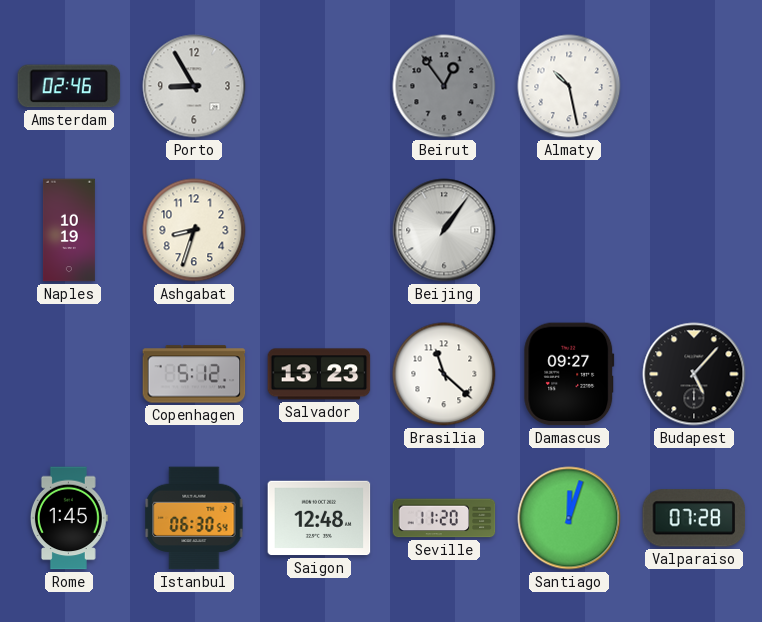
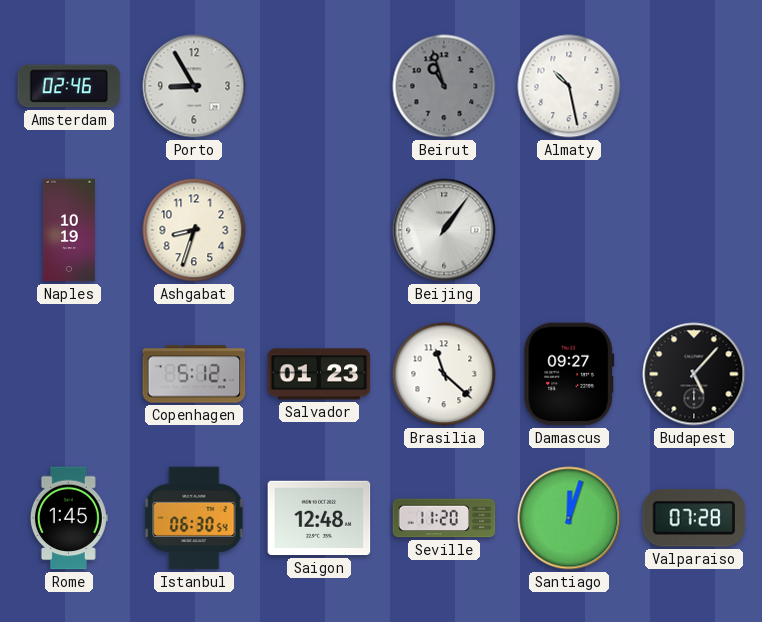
Beirut: 12:54 -> 10:57 (444, 86)
Salvador: 13:23 -> 01:23 (319, 374)
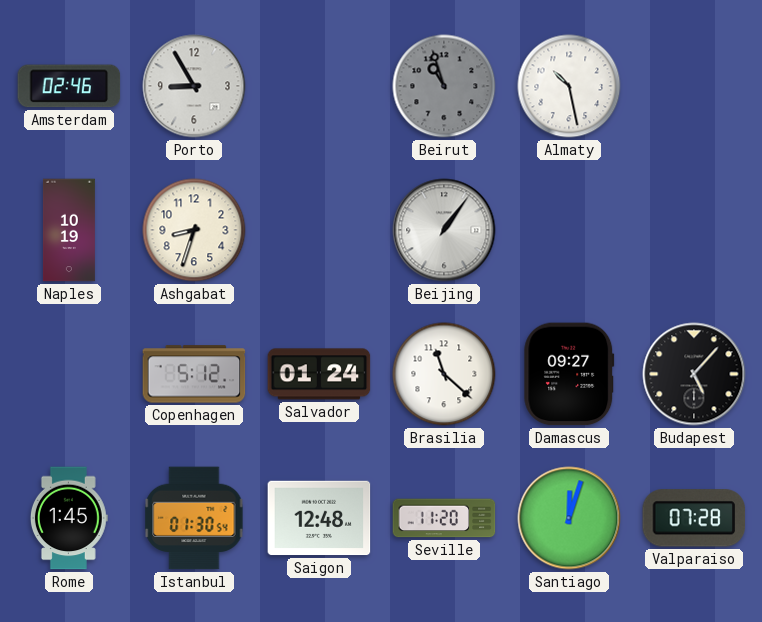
Salvador: 01:23 -> 01:24 (319, 374)
Istanbul: 06:30 -> 01:30 (194, 518)
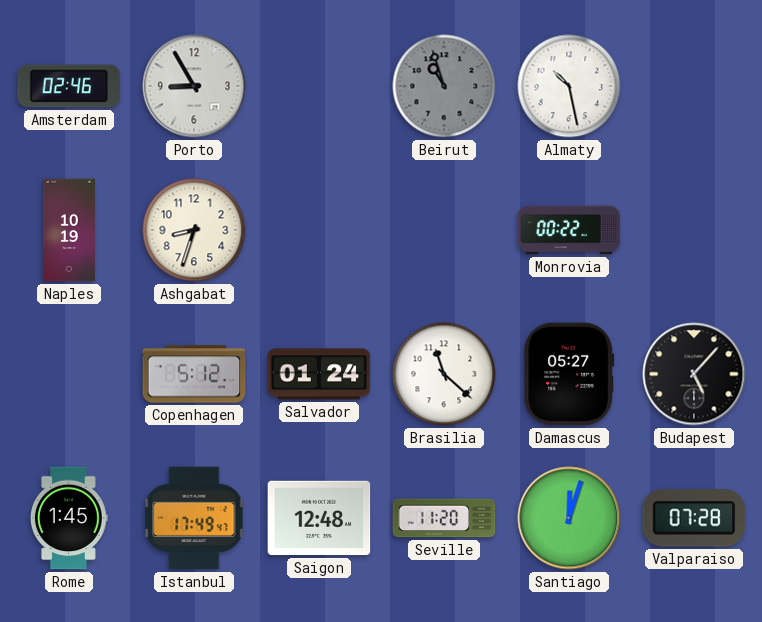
Beijing: 1:06 -> none (444, 230)
Monrovia: none -> 00:22 (569, 230)
Damascus: 09:27 -> 05:27 (569, 374)
Istanbul: 01:30 -> 17:49 (194, 518)
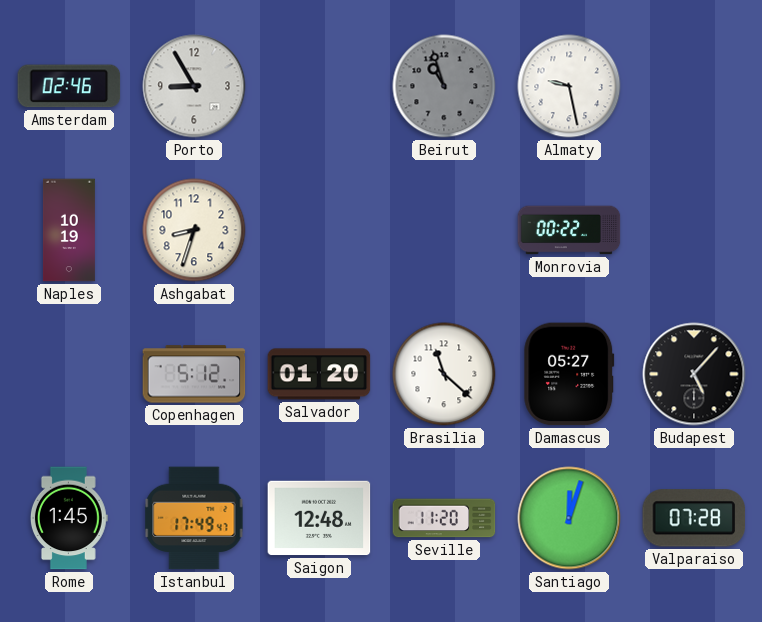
Almaty: 10:28 -> 9:28 (569, 86)
Salvador: 01:24 -> 01:20 (319, 374)
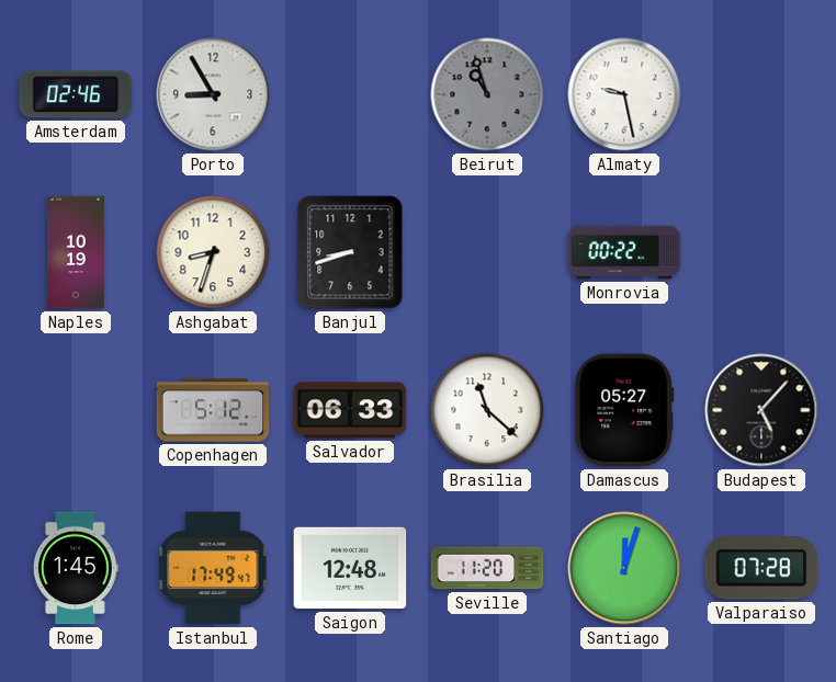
Banjul: none -> 8:42 (350, 252)
Salvador: 01:20 -> 06:33 (350, 410)
